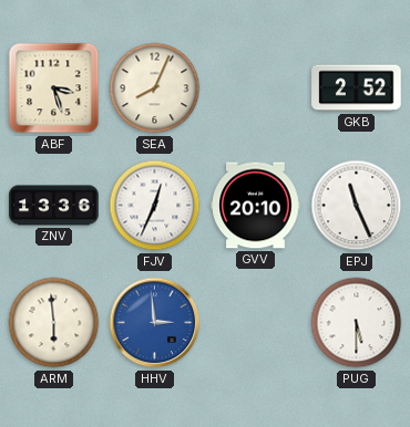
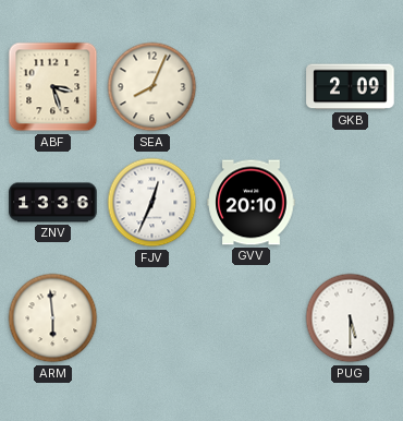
GKB: 2:52 -> 2:09 (351, 87)
EPJ: 11:26 -> none (357, 206)
HHV: 2:59 -> none (155, 323)
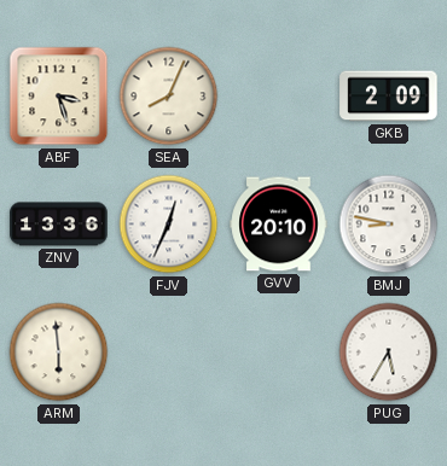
BMJ: none -> 8:47 (389, 225)
PUG: 5:30 -> 5:35 (389, 353)
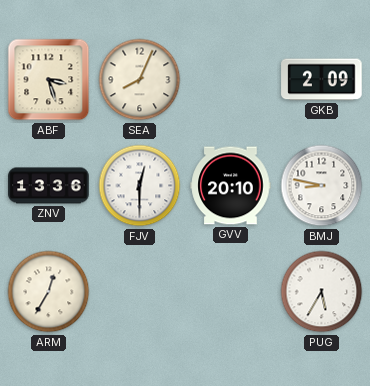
FJV: 12:34 -> 12:30 (140, 186)
ARM: 5:59 -> 12:35 (49, 292)
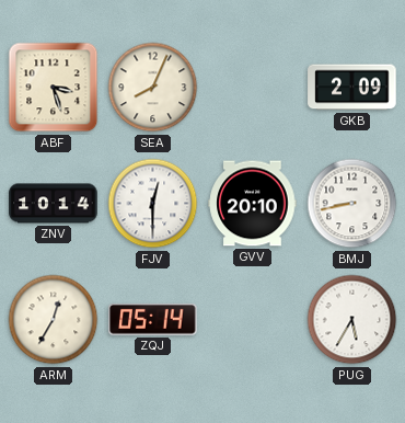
ZNV: 13:36 -> 10:14 (54, 204)
BMJ: 8:47 -> 8:43 (352, 204)
ZQJ: none -> 05:14 (153, 319)
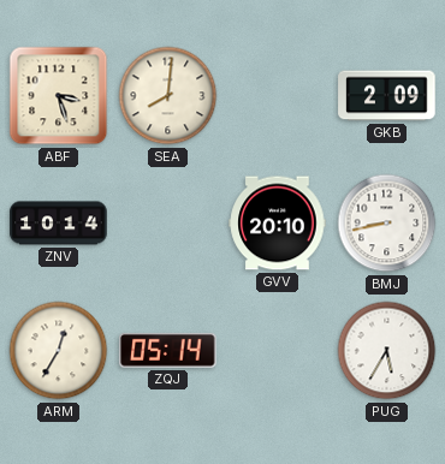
SEA: 8:04 -> 8:01 (168, 96)
FJV: 12:30 -> none (153, 204)
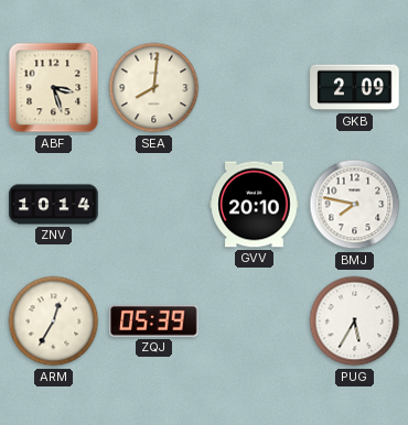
BMJ: 8:43 -> 7:47 (355, 205)
ZQJ: 05:14 -> 05:39 (154, 320)
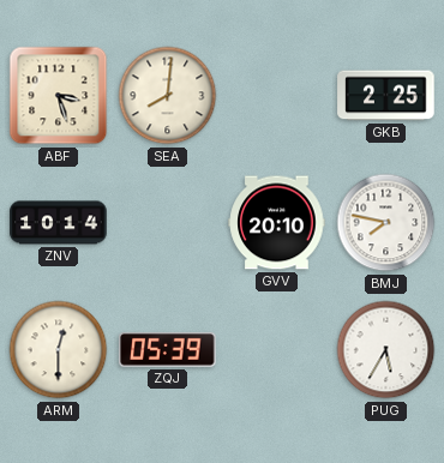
GKB: 2:09 -> 2:25 (386, 96)
ARM: 12:35 -> 12:30 (59, 350)
